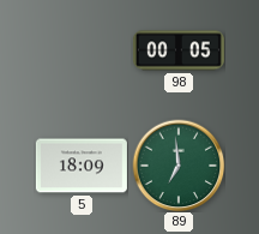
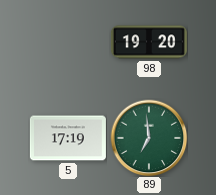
98: 00:05 -> 19:20 (149, 42)
5: 18:09 -> 17:19 (68, 138)
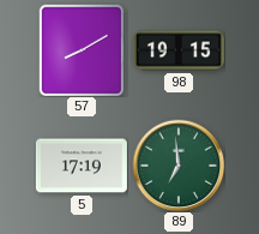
57: none -> 8:10 (82, 50)
98: 19:20 -> 19:15 (179, 50)
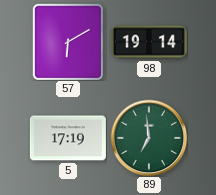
57: 8:10 -> 6:10 (68, 42)
98: 19:15 -> 19:14 (149, 42)
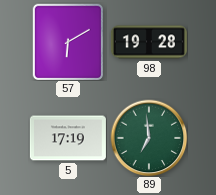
98: 19:14 -> 19:28 (149, 42)
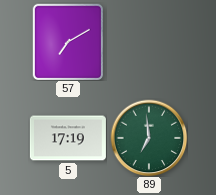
57: 6:10 -> 7:10 (68, 42)
98: 19:28 -> none (149, 42)
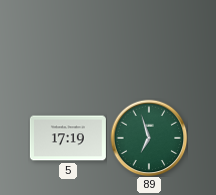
57: 7:10 -> none (68, 42)
89: 6:59 -> 6:57 (149, 138)
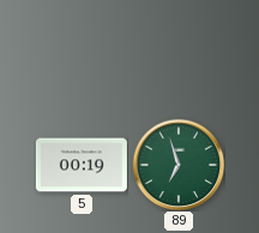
5: 17:19 -> 00:19 (82, 165)
